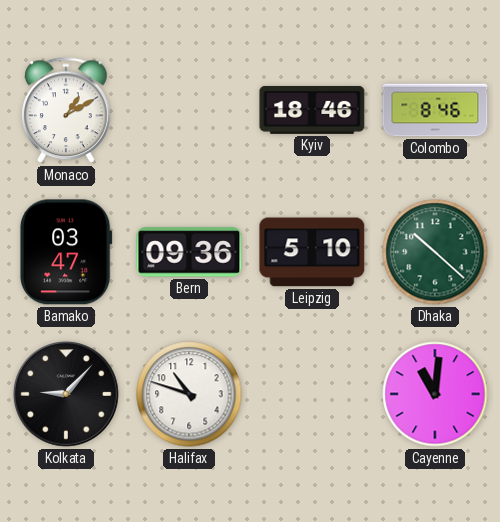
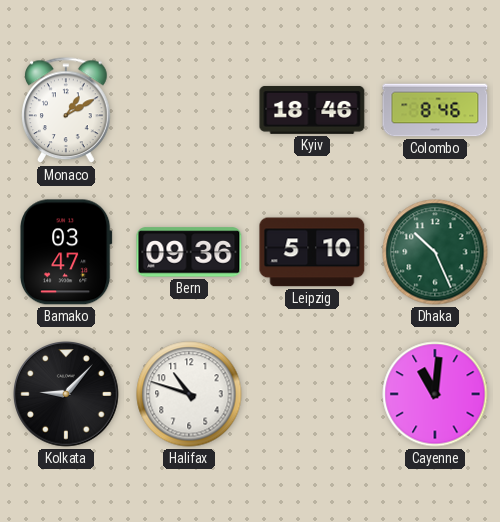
Dhaka: 10:22 -> 10:26 (435, 252)
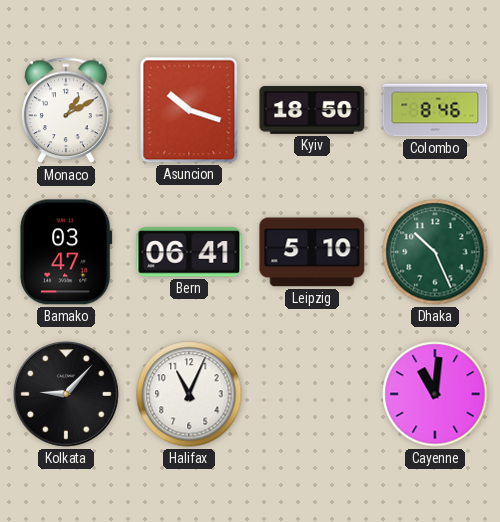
Asuncion: none -> 10:18 (189, 110)
Kyiv: 18:46 -> 18:50 (312, 110)
Bern: 09:36 -> 06:41 (189, 252)
Halifax: 10:48 -> 11:04 (189, 394)
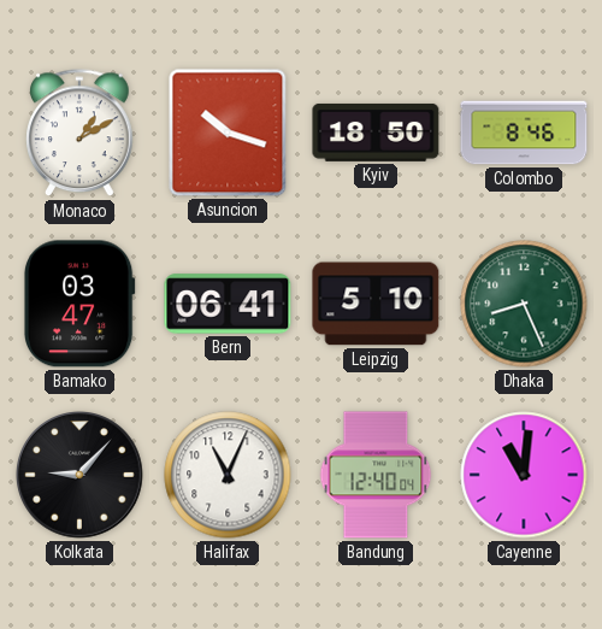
Dhaka: 10:26 -> 8:26 (524, 304)
Bandung: none -> 12:40 (376, 475)
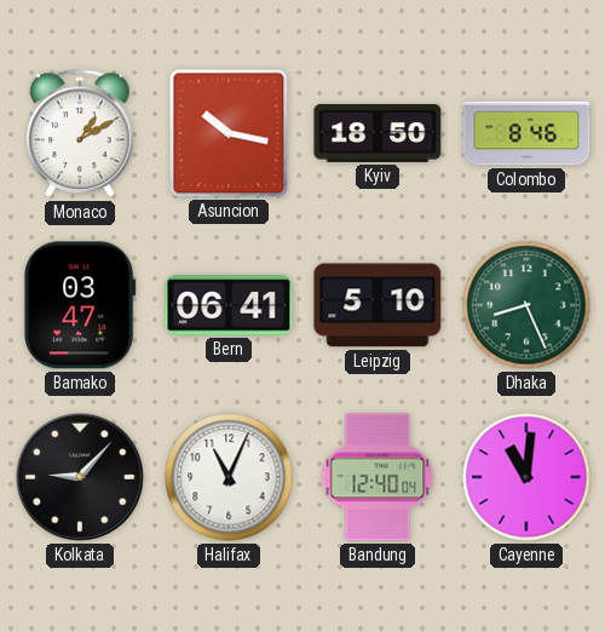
Asuncion: 10:18 -> 10:17 (229, 133)
